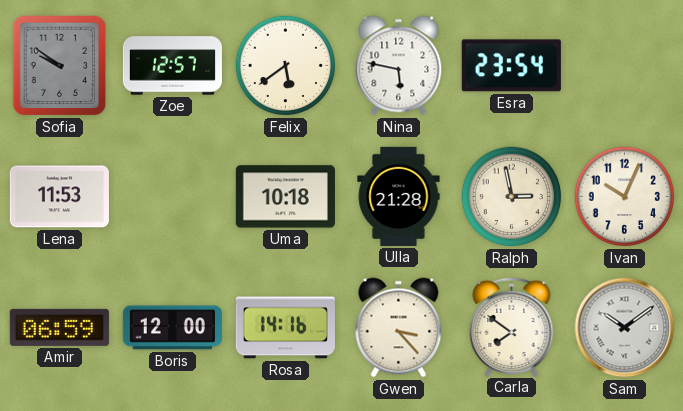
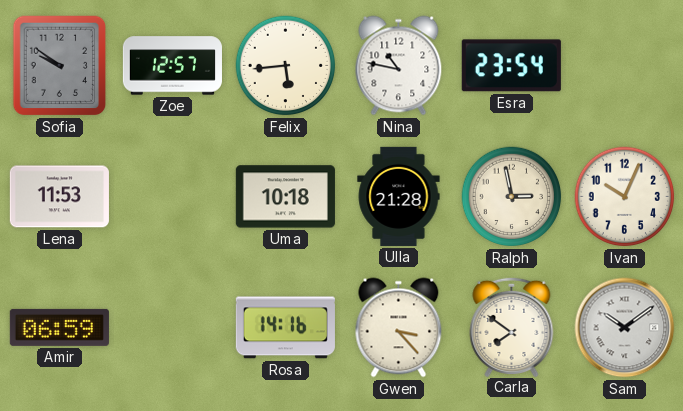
Felix: 5:39 -> 5:44 (286, 66)
Nina: 5:47 -> 10:47 (399, 66)
Boris: 12:00 -> none (172, 328)
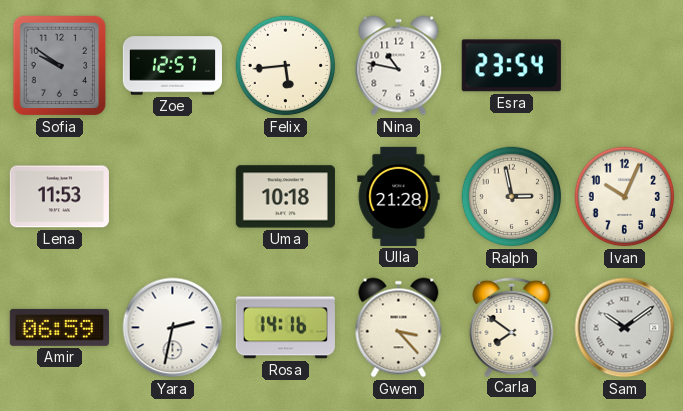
Yara: none -> 2:32 (173, 328)
